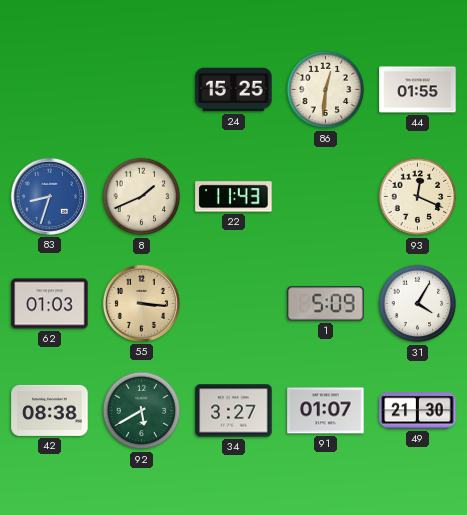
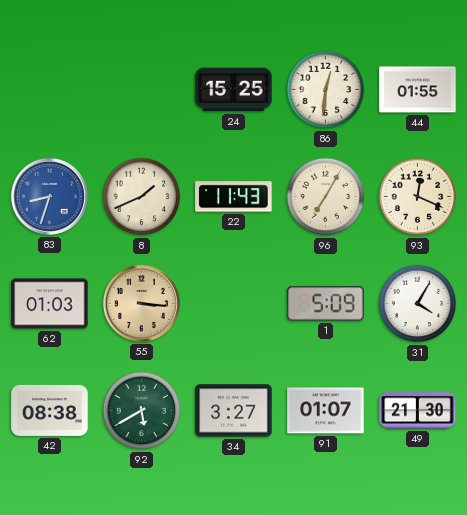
96: none -> 7:05 (326, 197)
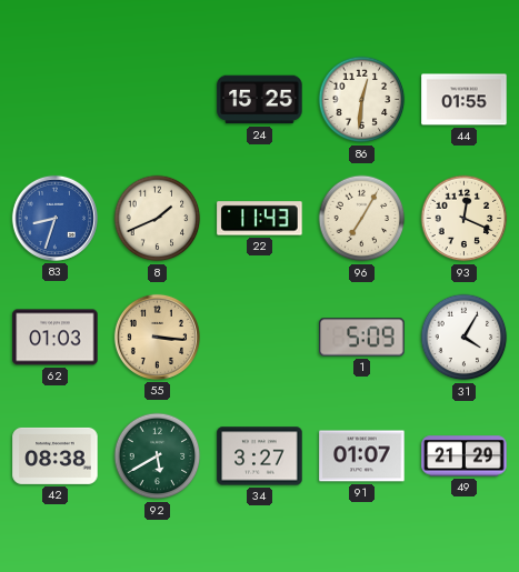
49: 21:30 -> 21:29 (465, 456)
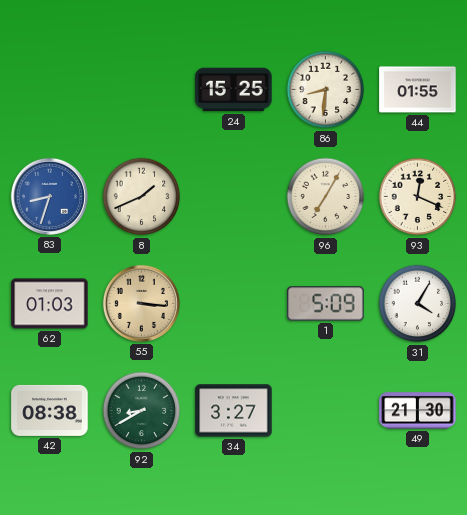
86: 12:31 -> 8:31 (326, 90)
22: 11:43 -> none (260, 219)
92: 5:40 -> 8:40 (142, 411)
91: 01:07 -> none (362, 456)
49: 21:29 -> 21:30 (418, 411)
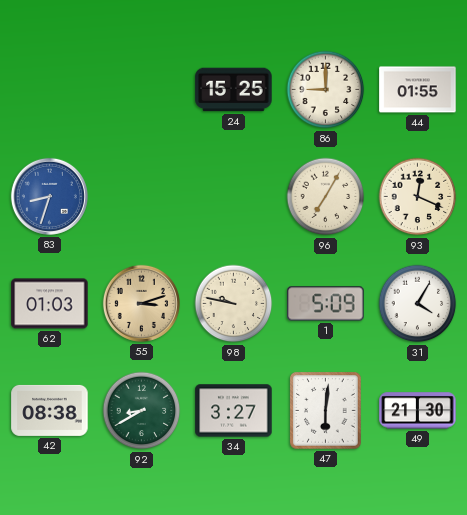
86: 8:31 -> 9:00 (326, 90)
8: 1:41 -> none (142, 197)
55: 3:16 -> 3:12 (141, 303)
98: none -> 9:47 (234, 304)
47: none -> 6:01 (326, 411)
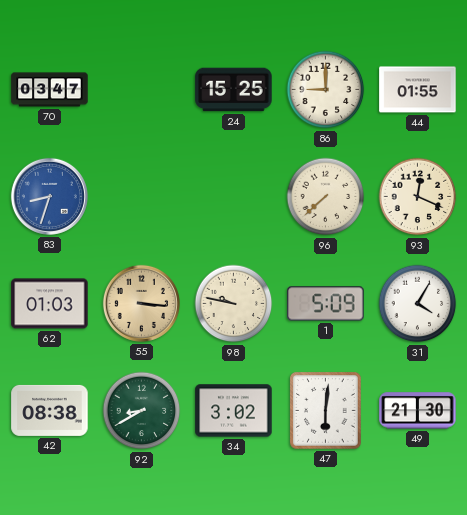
70: none -> 03:47 (50, 90)
96: 7:05 -> 7:38 (326, 197)
55: 3:12 -> 3:16 (141, 303)
34: 3:27 -> 3:02 (234, 411)
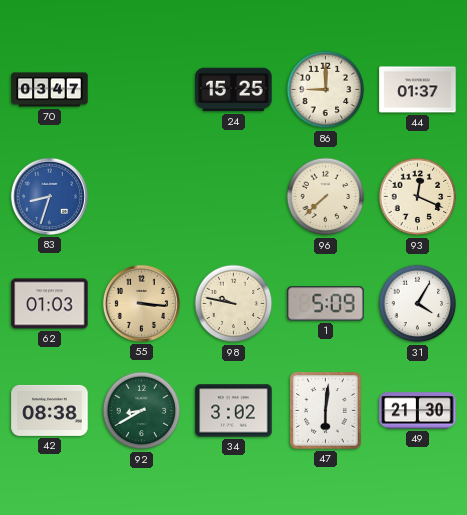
44: 01:55 -> 01:37 (418, 90)
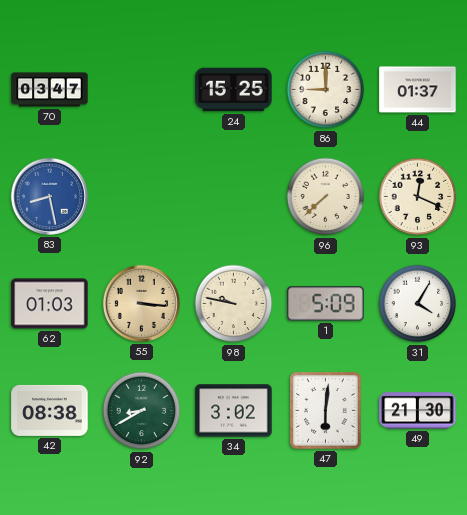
83: 8:33 -> 8:28 (49, 196)
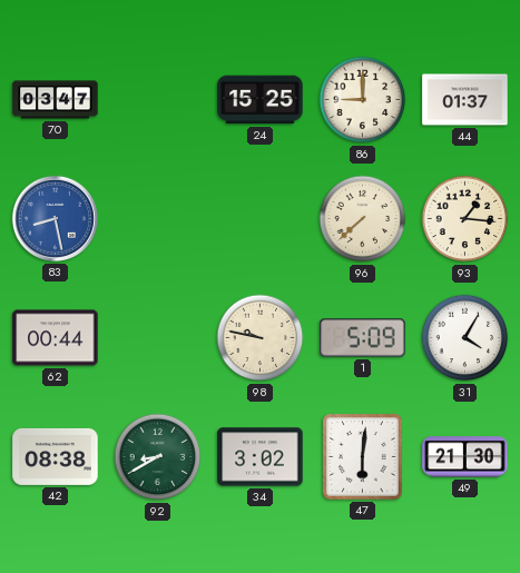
93: 12:19 -> 1:16 (465, 219)
62: 01:03 -> 00:44 (56, 338)
55: 3:16 -> none (141, 303)
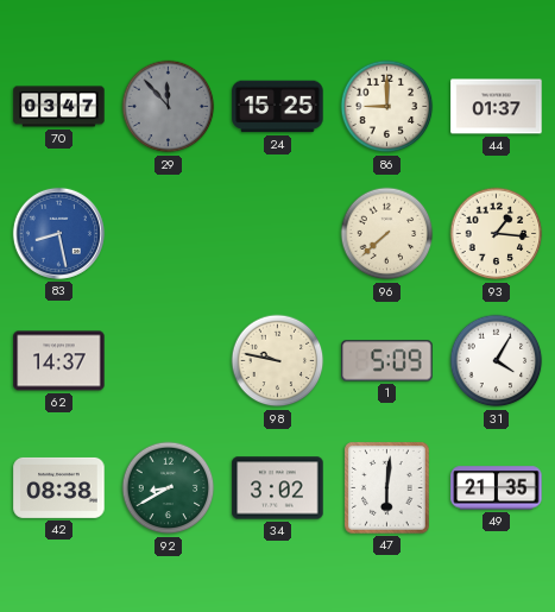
29: none -> 11:53 (169, 107)
62: 00:44 -> 14:37 (59, 361)
49: 21:30 -> 21:35 (497, 488)
